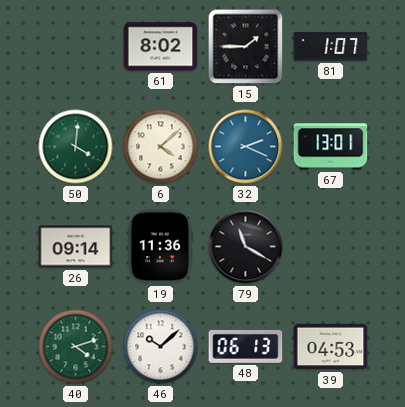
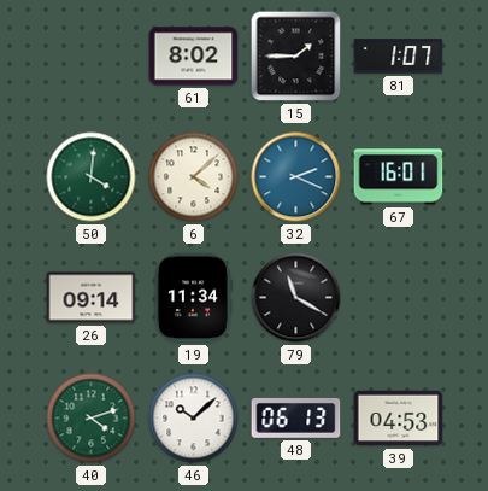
67: 13:01 -> 16:01 (399, 177)
19: 11:36 -> 11:34 (193, 298)
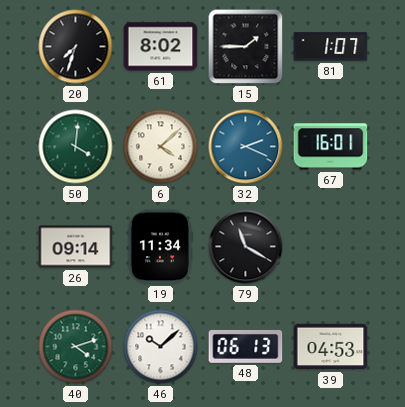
20: none -> 7:33 (76, 47)
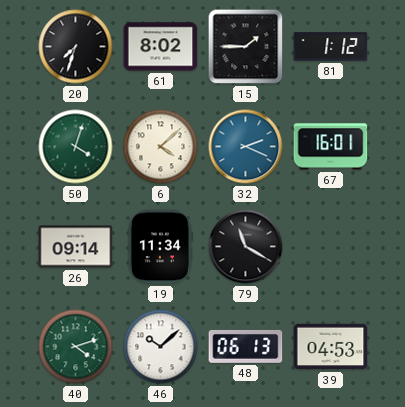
81: 1:07 -> 1:12 (331, 47)
50: 4:01 -> 4:03 (76, 147)
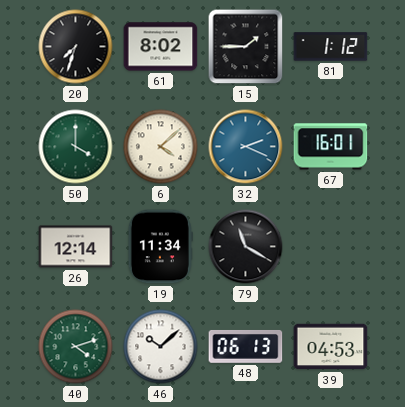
50: 4:03 -> 4:00 (76, 147)
26: 09:14 -> 12:14 (76, 247)
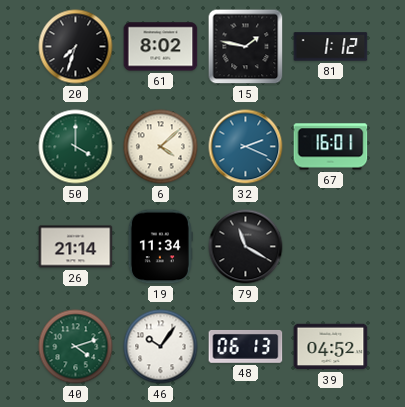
15: 1:45 -> 1:47 (246, 47)
26: 12:14 -> 21:14 (76, 247)
46: 10:08 -> 10:06 (161, 347)
39: 04:53 -> 04:52 (331, 347)
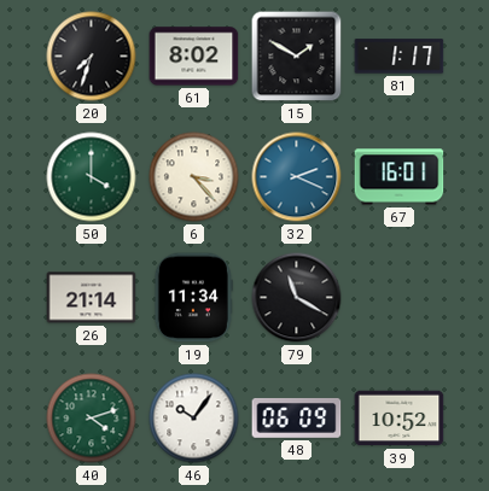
15: 1:47 -> 1:50 (297, 57)
81: 1:12 -> 1:17 (400, 57)
6: 4:08 -> 3:23 (194, 177)
48: 06:13 -> 06:09 (297, 417)
39: 04:52 -> 10:52 (400, 419)
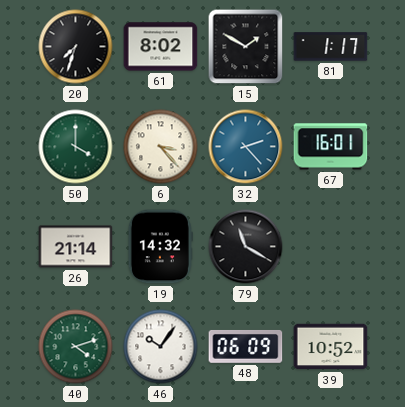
32: 2:19 -> 2:23 (246, 147)
19: 11:34 -> 14:32 (160, 247)
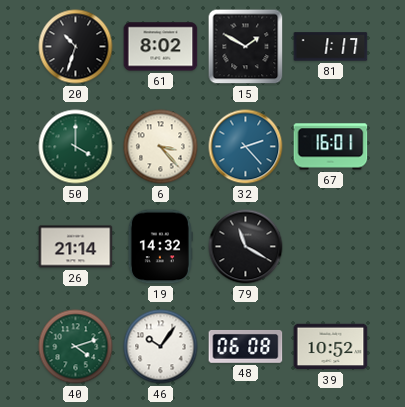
20: 7:33 -> 10:33 (76, 47)
48: 06:09 -> 06:08 (246, 346)
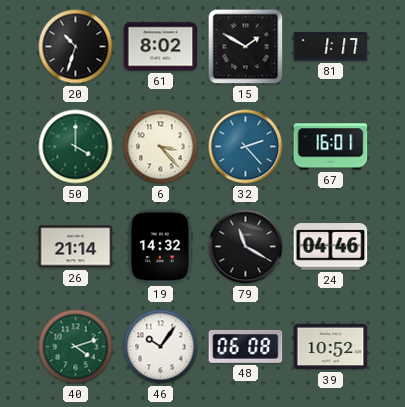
24: none -> 04:46 (331, 247)
